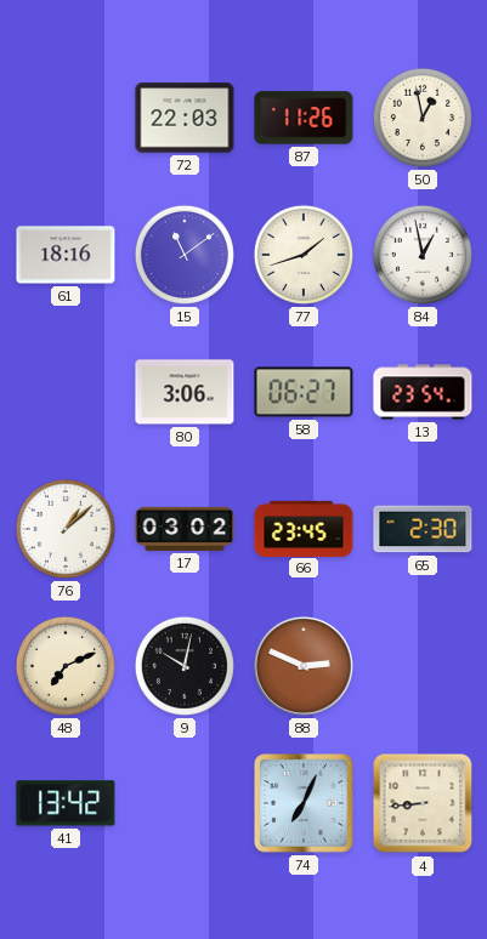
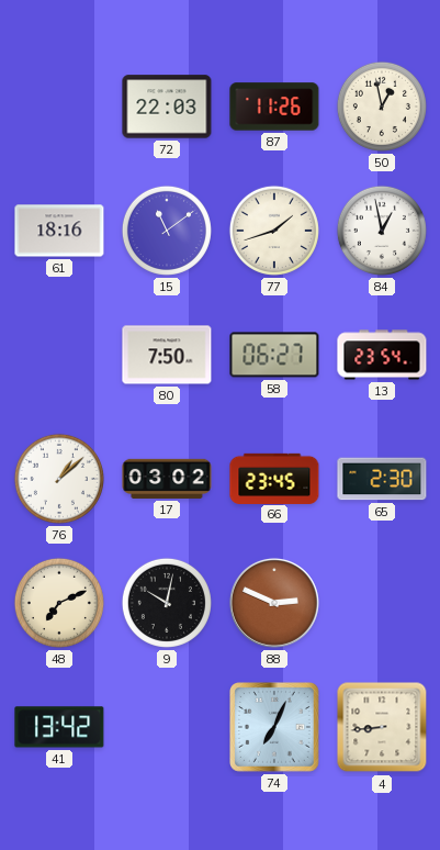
80: 3:06 -> 7:50 (167, 355)
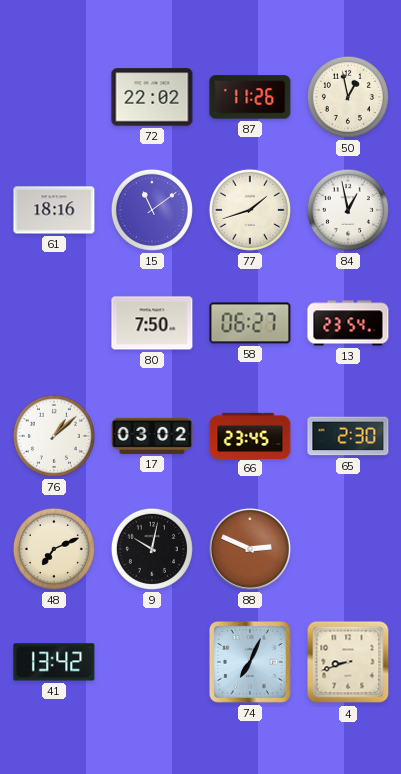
72: 22:03 -> 22:02 (152, 97)
4: 8:44 -> 8:42 (348, 662)
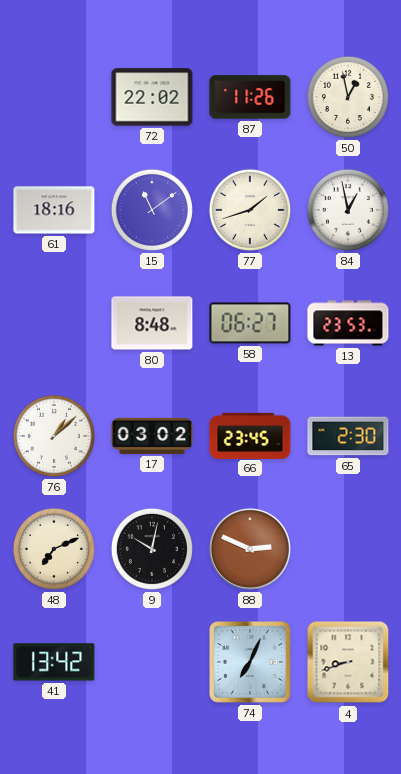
80: 7:50 -> 8:48 (152, 323)
13: 23:54 -> 23:53 (348, 323)
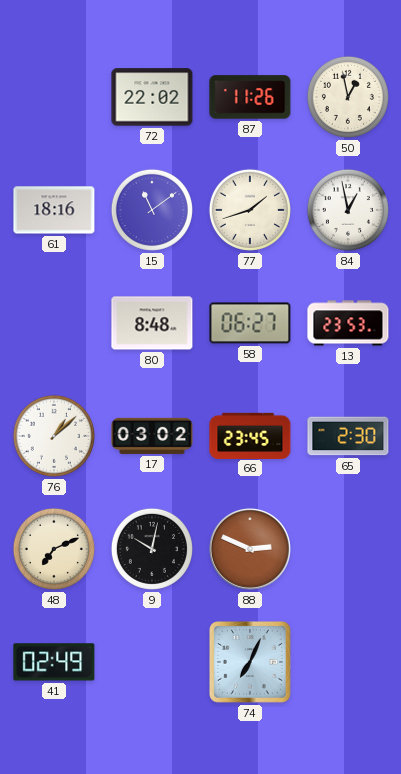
41: 13:42 -> 02:49 (54, 662)
4: 8:42 -> none (348, 662)
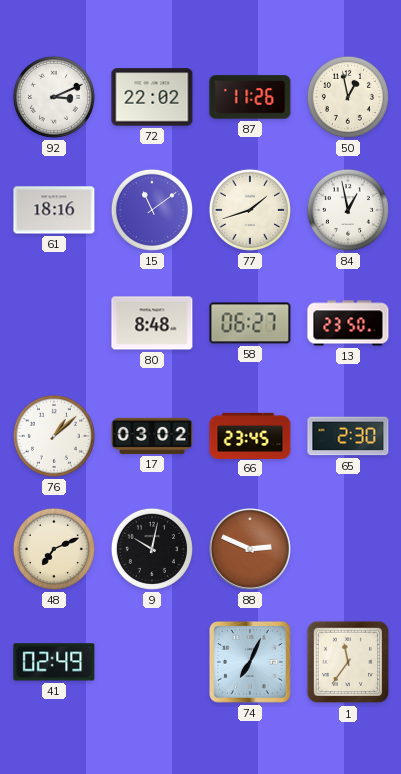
92: none -> 3:11 (54, 97)
13: 23:53 -> 23:50 (348, 323)
1: none -> 11:36 (348, 662)
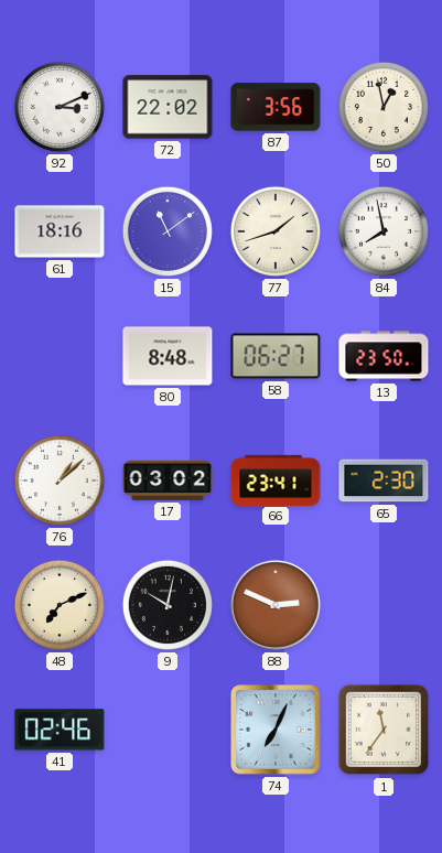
87: 11:26 -> 3:56 (276, 107)
84: 12:58 -> 7:58 (384, 231)
66: 23:45 -> 23:41 (276, 479)
41: 02:49 -> 02:46 (60, 730)
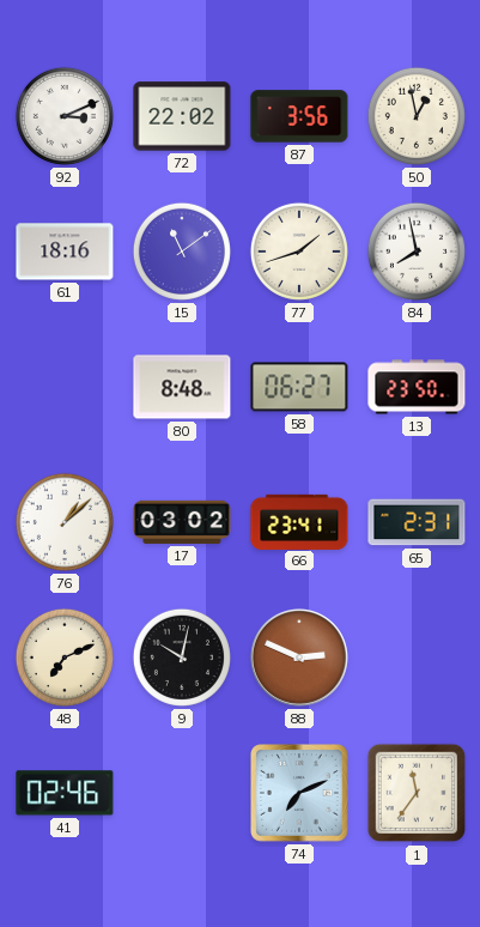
65: 2:30 -> 2:31 (417, 522)
74: 7:04 -> 7:11 (300, 794)
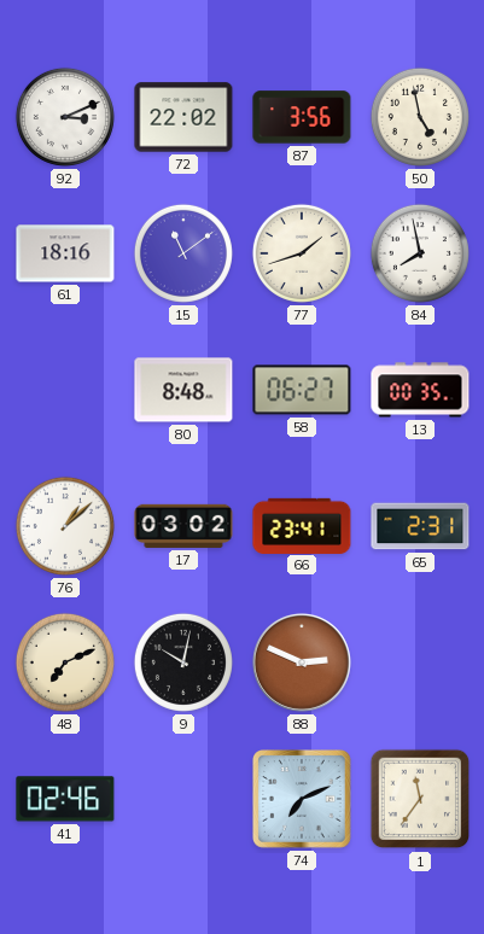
50: 12:58 -> 4:58 (420, 117)
13: 23:50 -> 00:35 (420, 390)
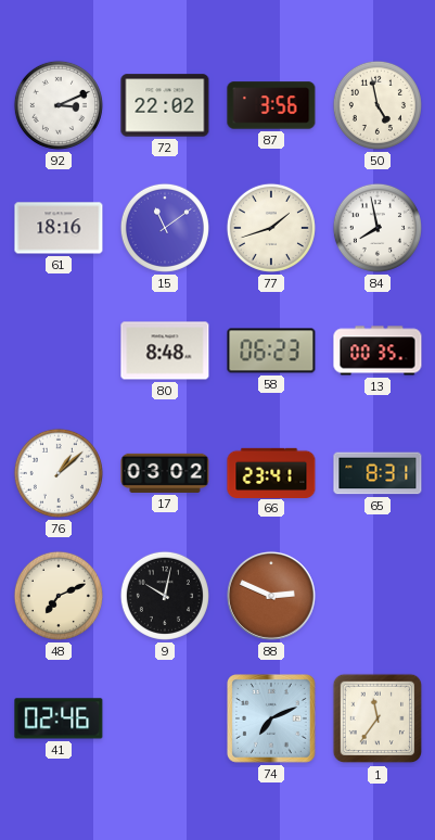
58: 06:27 -> 06:23 (271, 351)
65: 2:31 -> 8:31 (378, 473)
